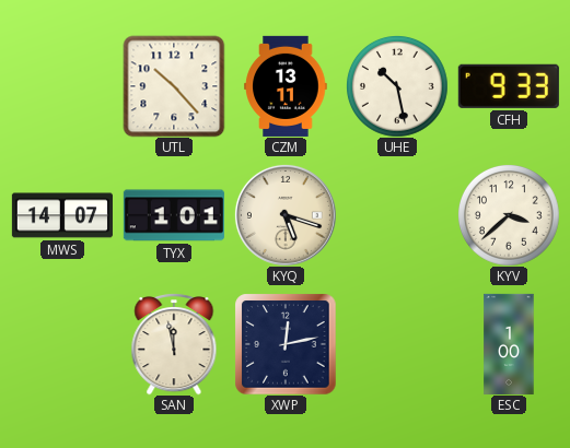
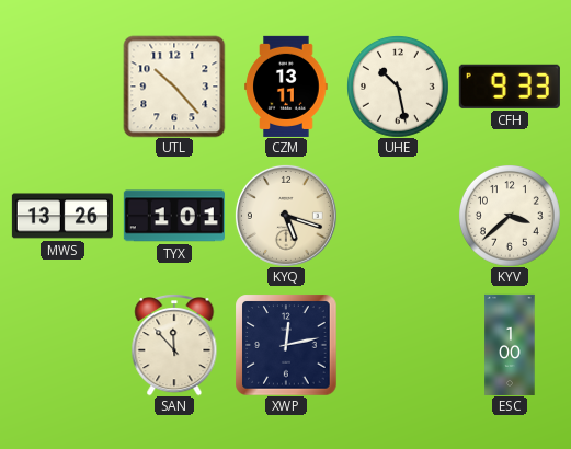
MWS: 14:07 -> 13:26 (62, 216)
SAN: 11:58 -> 11:53 (174, 345)
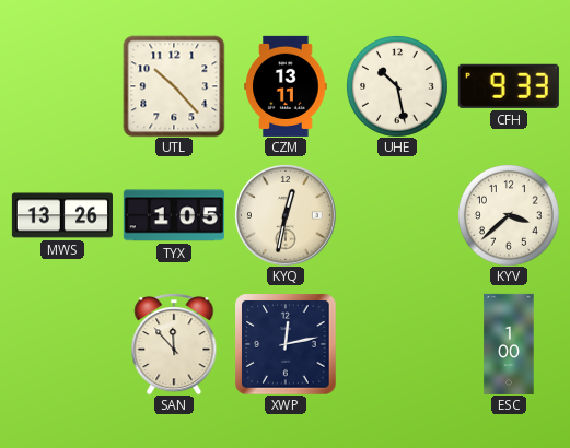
TYX: 1:01 -> 1:05 (174, 215)
KYQ: 5:18 -> 12:32 (286, 215)
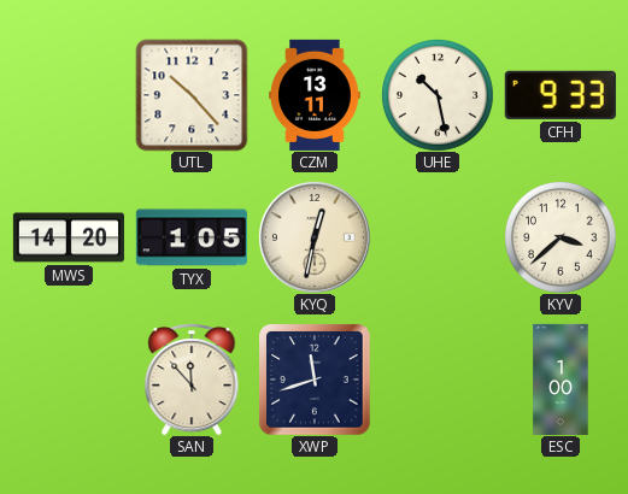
MWS: 13:26 -> 14:20 (69, 237)
XWP: 12:13 -> 11:42 (315, 380)
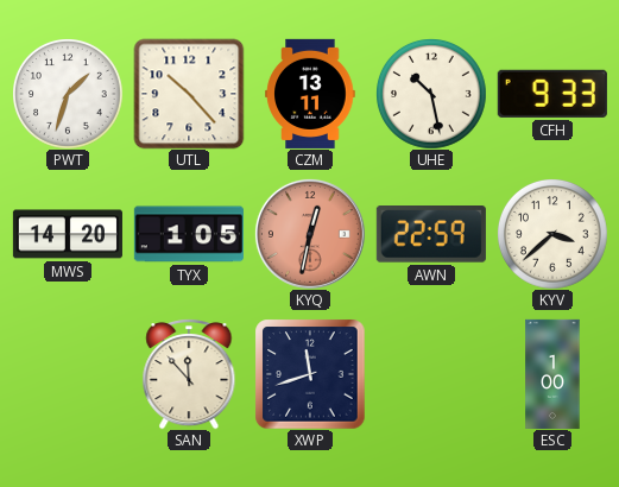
PWT: none -> 1:33 (68, 94)
KYQ dial: cream -> salmon (310, 234)
AWN: none -> 22:59 (431, 235)
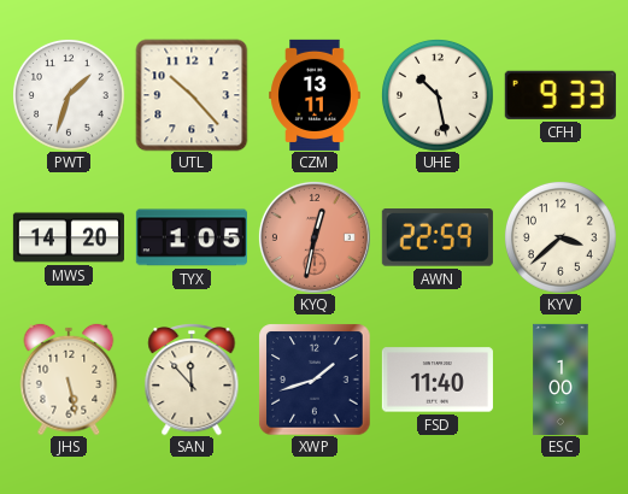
JHS: none -> 5:28 (69, 380)
XWP: 11:42 -> 1:42 (315, 380)
FSD: none -> 11:40 (438, 380)
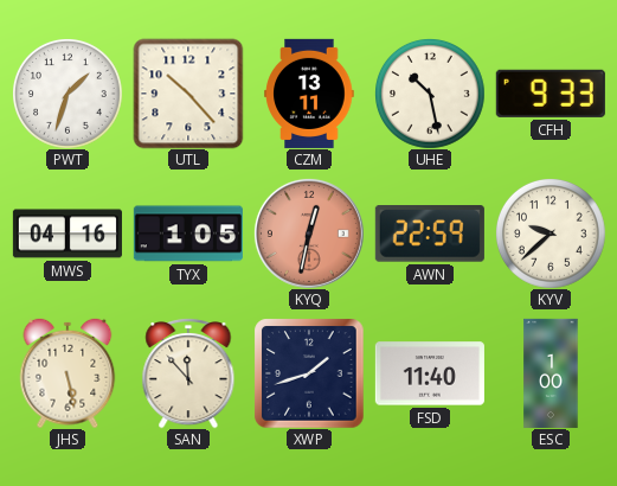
MWS: 14:20 -> 04:16 (68, 234)
KYV: 3:38 -> 9:38 (551, 234)
